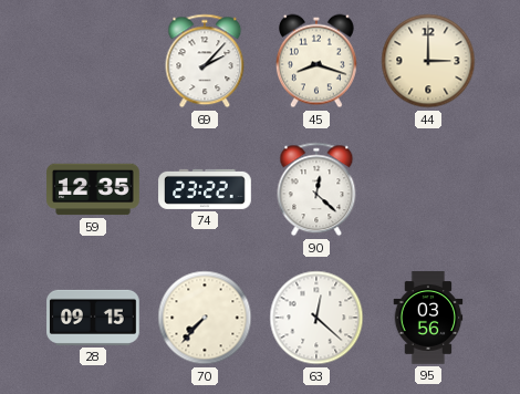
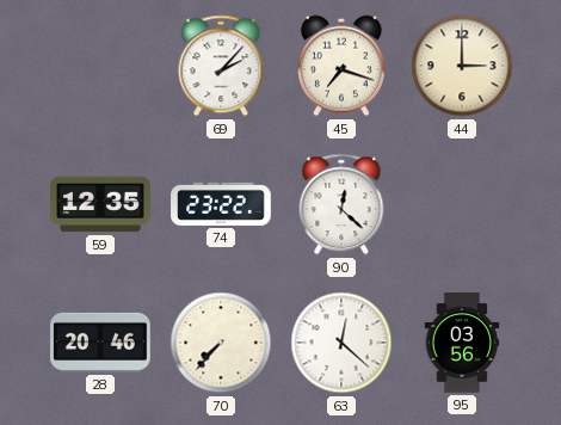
45: 8:18 -> 7:18 (341, 66)
28: 09:15 -> 20:46 (101, 343)
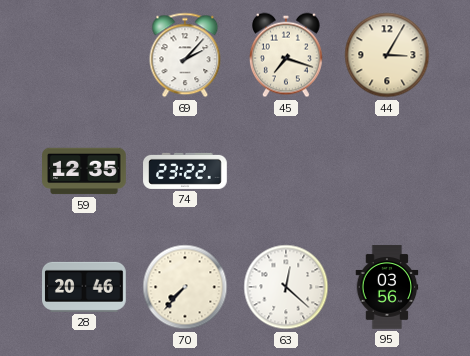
44: 3:00 -> 3:05 (387, 55)
90: 12:22 -> none (341, 204)
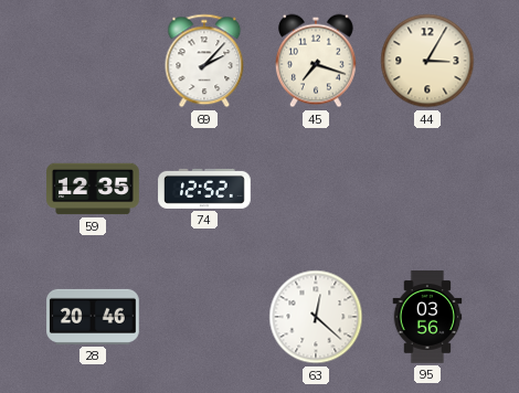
74: 23:22 -> 12:52 (204, 189)
70: 7:37 -> none (185, 287)
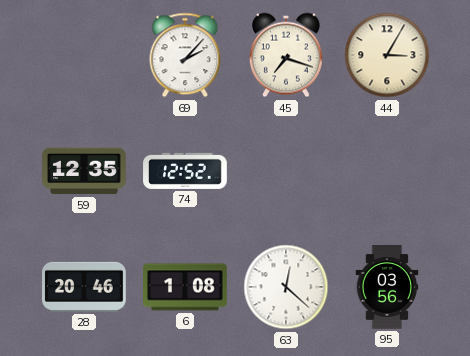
6: none -> 1:08 (185, 287)
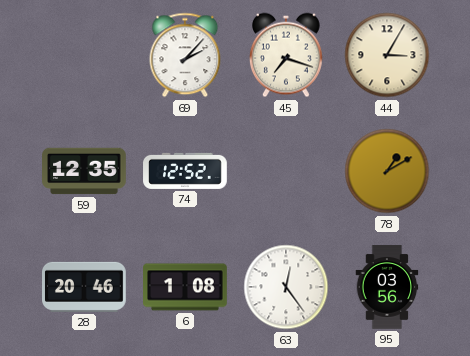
78: none -> 1:10 (387, 171)
63: 12:22 -> 12:24 (286, 287)
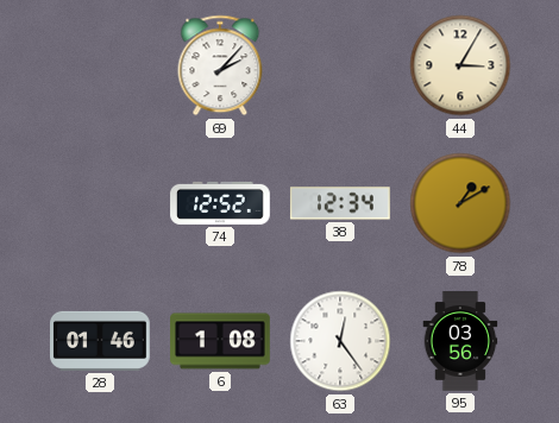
45: 7:18 -> none (286, 55)
59: 12:35 -> none (84, 171)
38: none -> 12:34 (340, 203)
28: 20:46 -> 01:46 (101, 341)
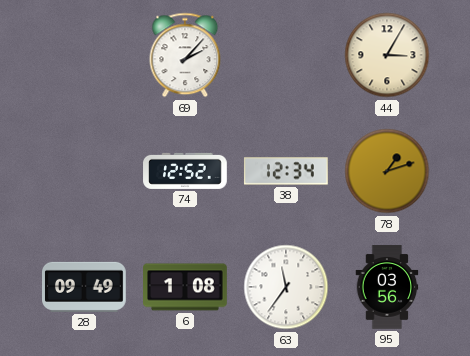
78: 1:10 -> 1:12 (387, 171)
28: 01:46 -> 09:49 (85, 287)
63: 12:24 -> 11:36 (286, 287)
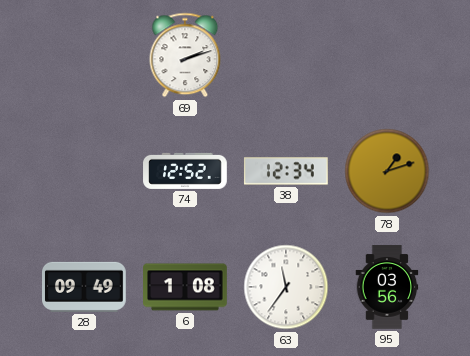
69: 2:07 -> 2:12 (185, 55)
44: 3:05 -> none (387, 55)
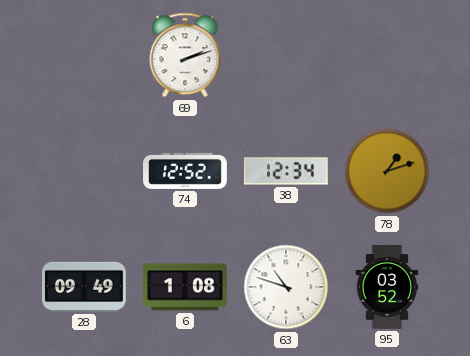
63: 11:36 -> 10:48 (286, 287)
95: 03:56 -> 03:52 (387, 287)
